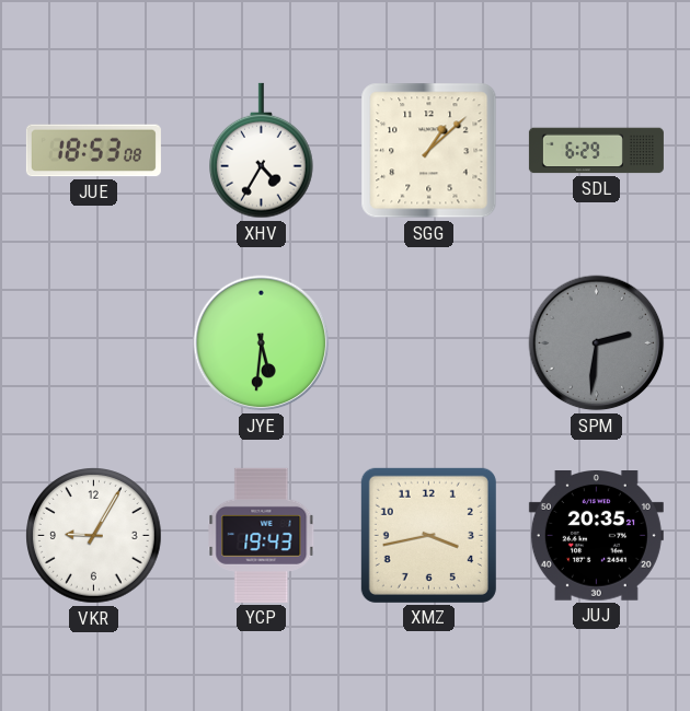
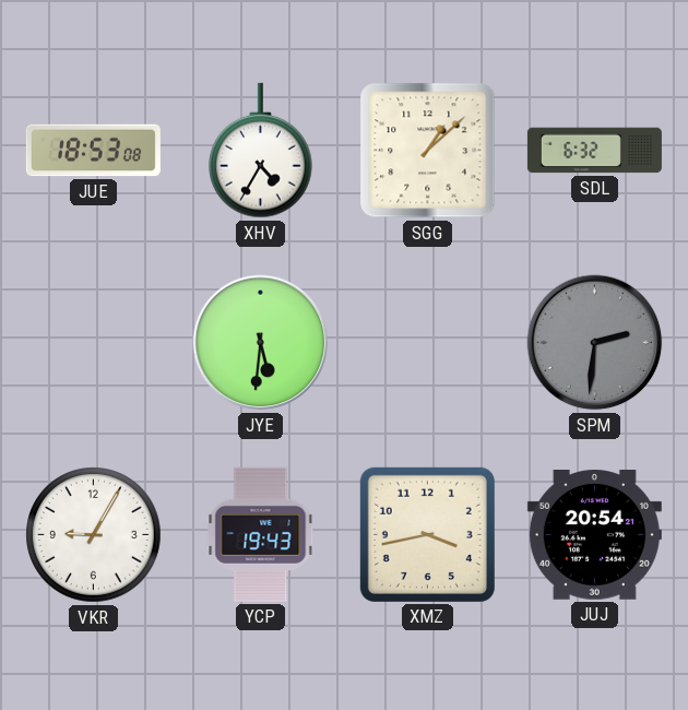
SDL: 6:29 -> 6:32 (594, 151)
JUJ: 20:35 -> 20:54 (594, 535)
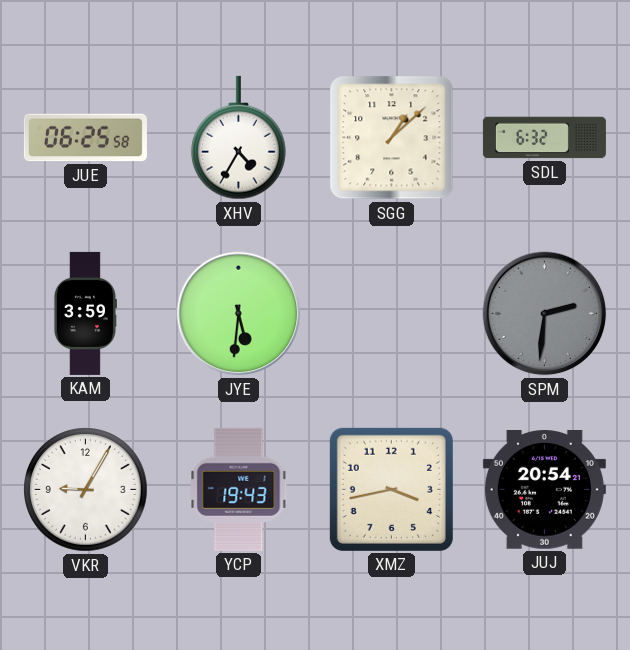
JUE: 18:53 -> 06:25 (85, 138)
KAM: none -> 3:59 (85, 313)
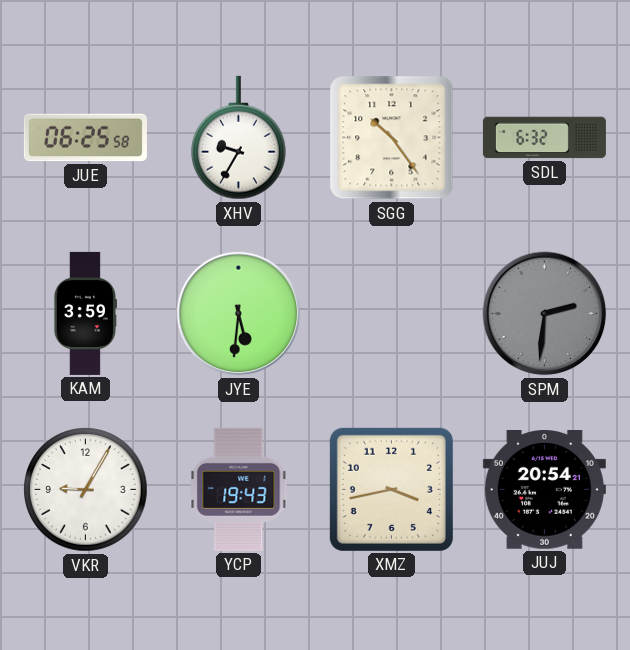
XHV: 4:35 -> 9:35 (239, 138)
SGG: 1:08 -> 10:24 (392, 138)
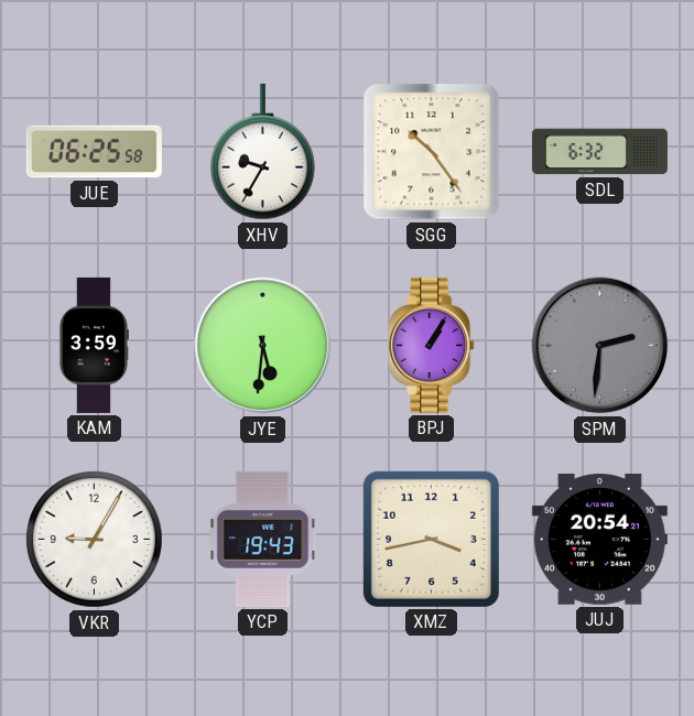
BPJ: none -> 1:05 (432, 345)
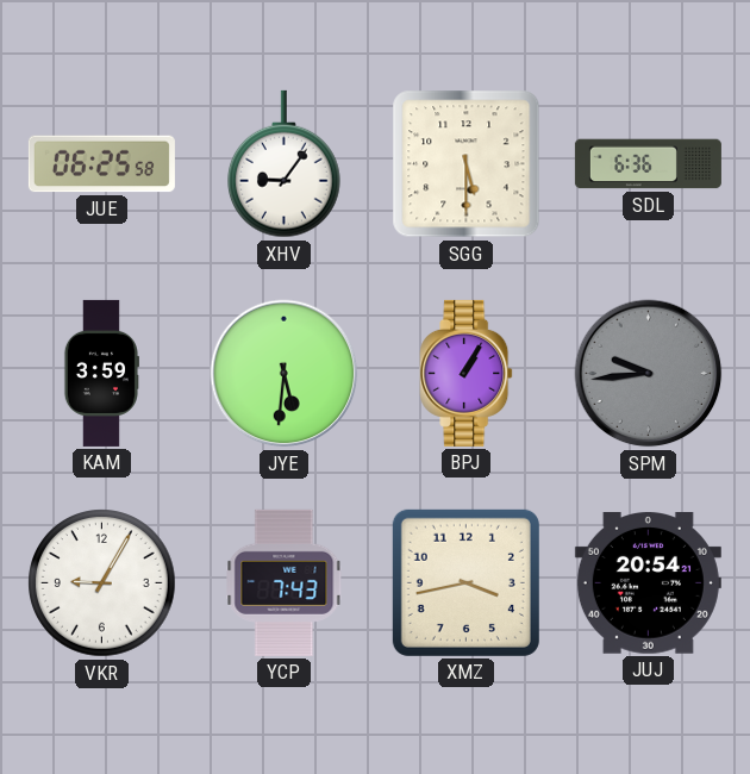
XHV: 9:35 -> 9:06 (285, 164)
SGG: 10:24 -> 5:30 (467, 164)
SDL: 6:32 -> 6:36 (648, 164)
SPM: 2:31 -> 9:44 (649, 374)
YCP: 19:43 -> 7:43 (285, 582)
